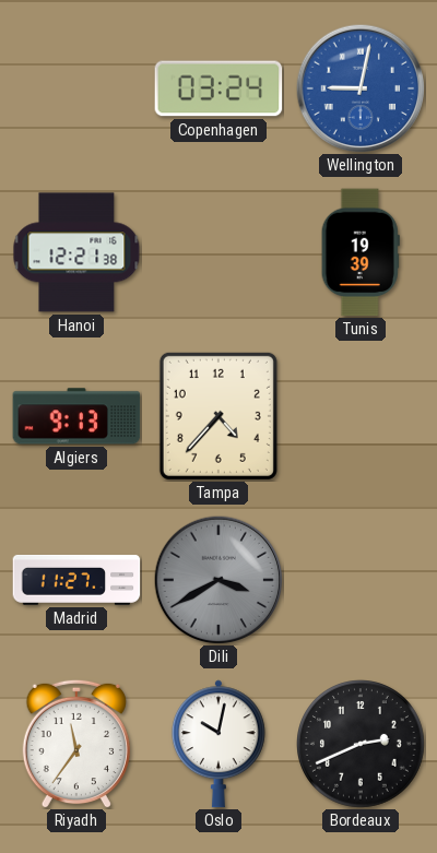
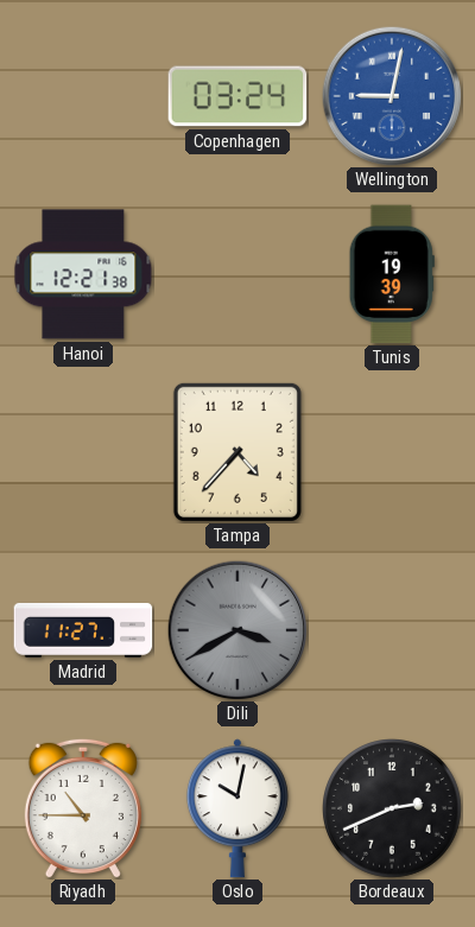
Algiers: 9:13 -> none (76, 416)
Riyadh: 11:36 -> 10:45 (83, 808)
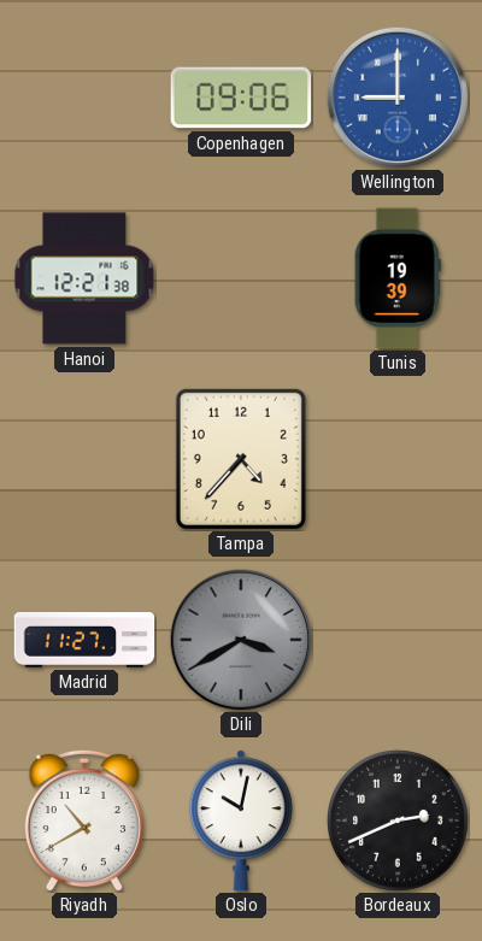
Copenhagen: 03:24 -> 09:06 (241, 98)
Wellington: 9:02 -> 9:00 (398, 98)
Riyadh: 10:45 -> 10:40 (84, 821)
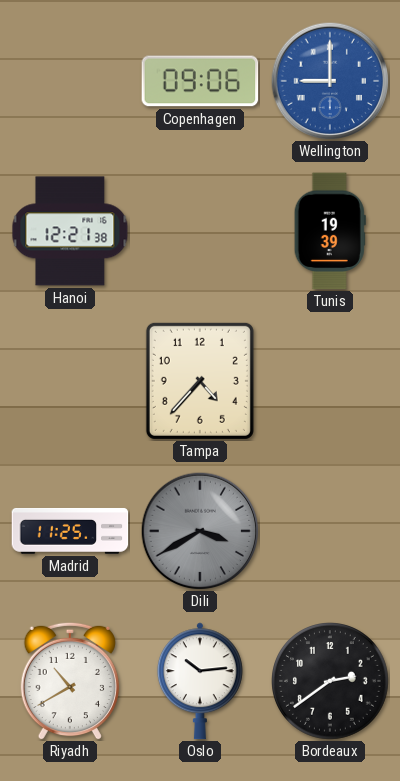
Madrid: 11:27 -> 11:25 (70, 531)
Oslo: 10:02 -> 10:14 (200, 681)
Bordeaux: 2:41 -> 2:39 (330, 681)
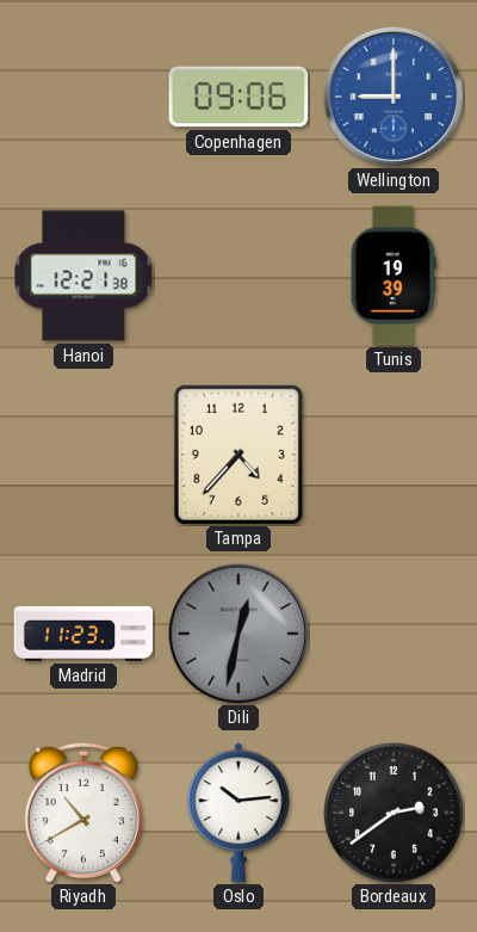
Madrid: 11:25 -> 11:23 (83, 634)
Dili: 3:40 -> 12:32 (238, 634)
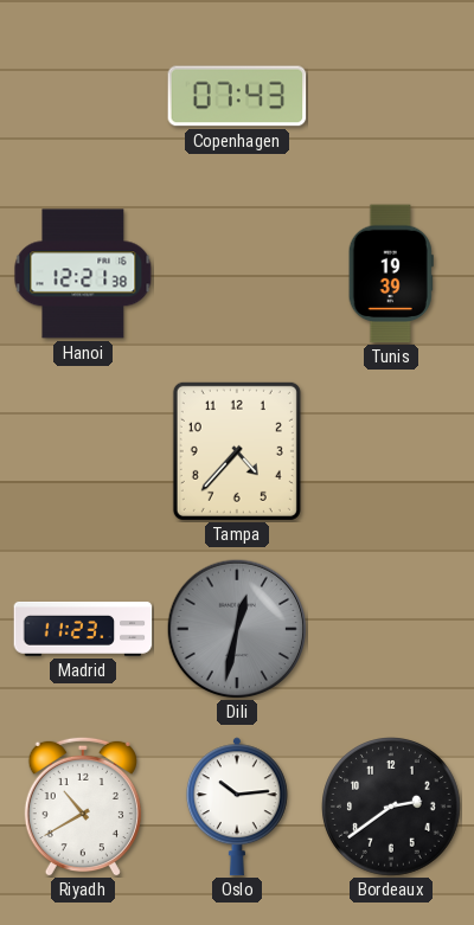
Copenhagen: 09:06 -> 07:43 (237, 96)
Wellington: 9:00 -> none (394, 97)
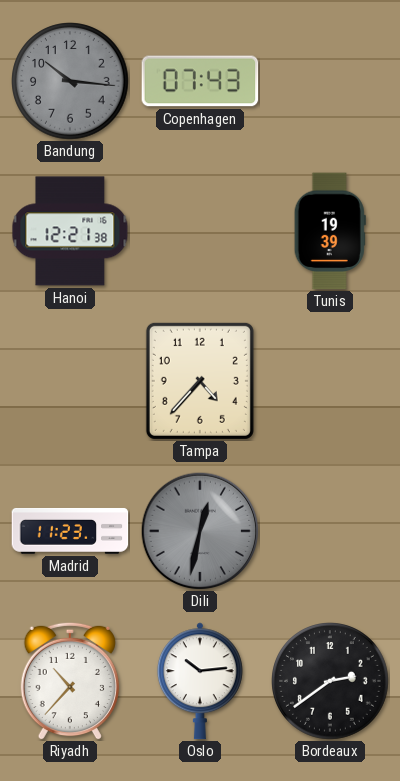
Bandung: none -> 10:16 (70, 81)
Riyadh: 10:40 -> 10:37 (70, 681)
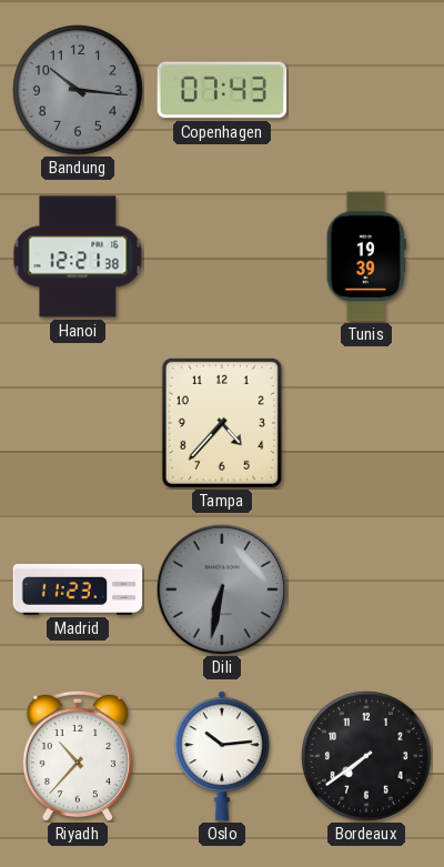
Dili: 12:32 -> 6:32 (222, 589)
Bordeaux: 2:39 -> 7:39 (366, 756)
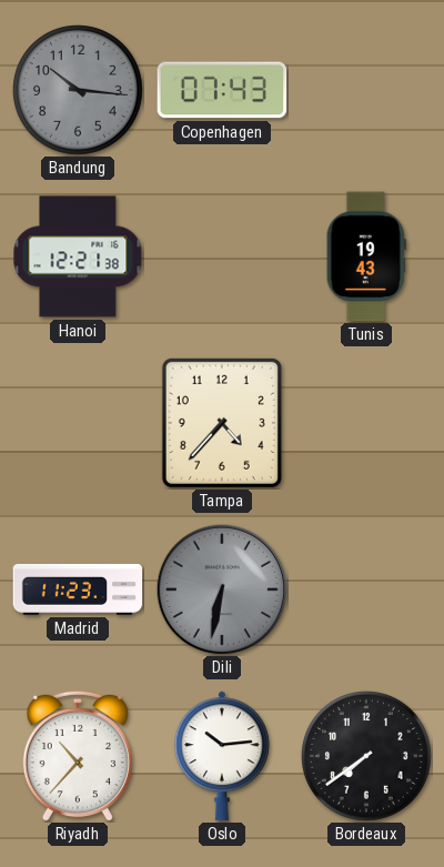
Tunis: 19:39 -> 19:43 (366, 256)
